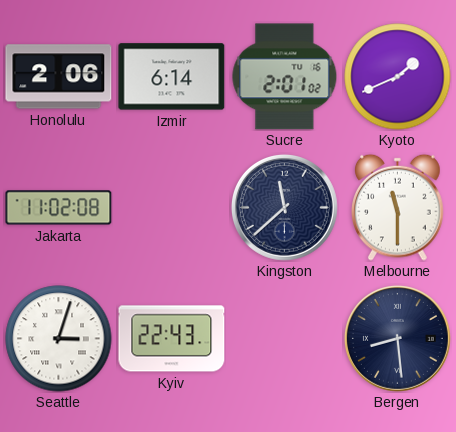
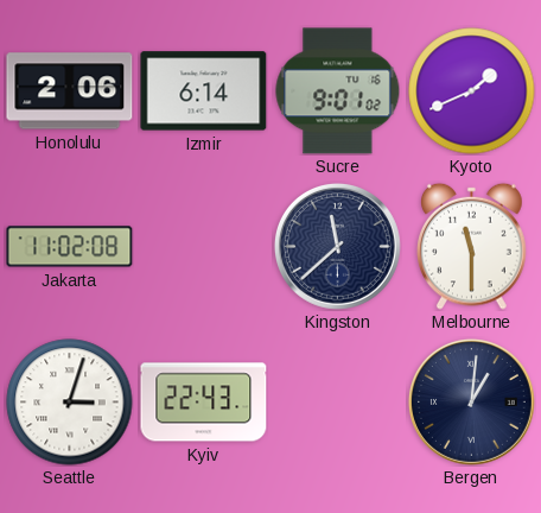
Sucre: 2:01 -> 9:01 (338, 91)
Bergen: 8:29 -> 1:01 (471, 401)
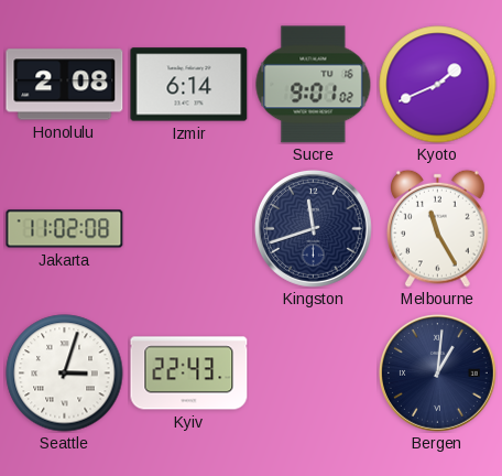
Honolulu: 2:06 -> 2:08 (65, 85)
Kingston: 11:38 -> 11:42 (313, 228)
Melbourne: 11:30 -> 11:25 (438, 228)
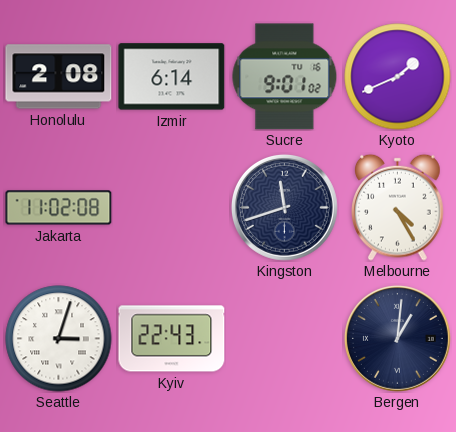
Melbourne: 11:25 -> 4:25 (398, 207)
